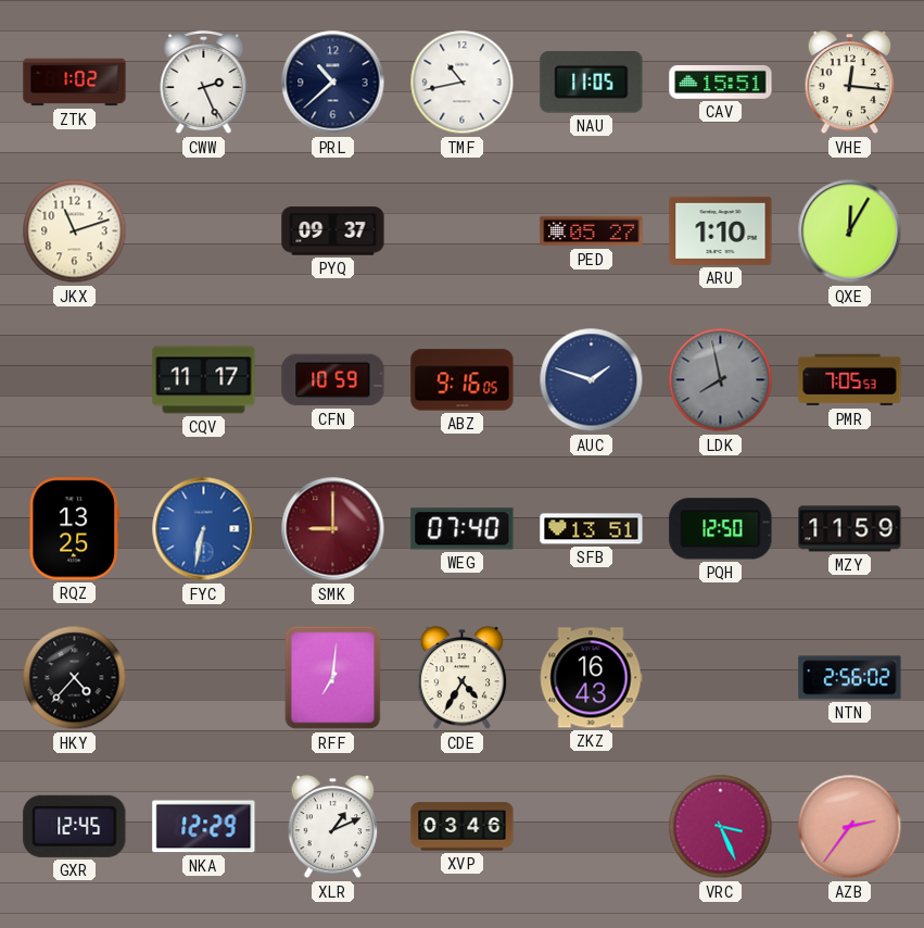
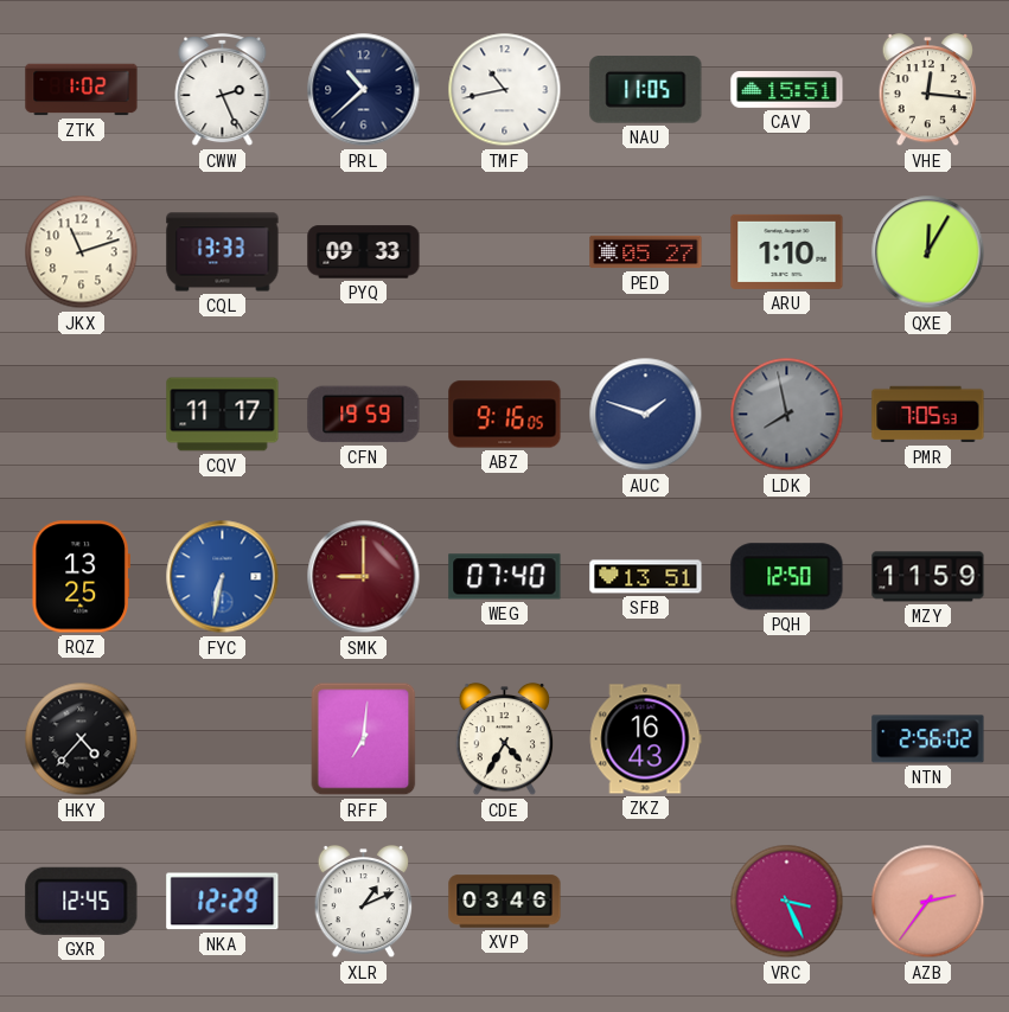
CQL: none -> 13:33 (223, 252)
PYQ: 09:37 -> 09:33 (364, 252)
CFN: 10:59 -> 19:59 (364, 415)
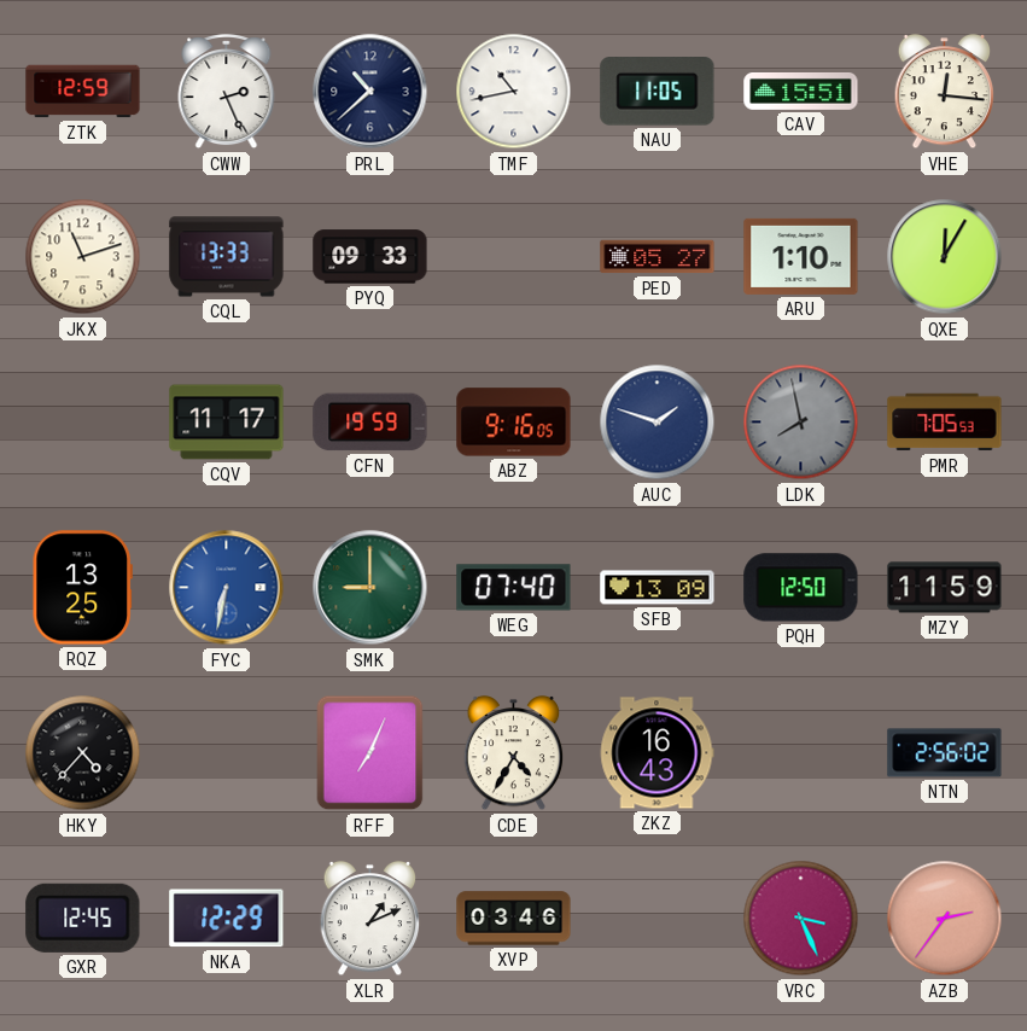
ZTK: 1:02 -> 12:59 (83, 92)
SMK dial: burgundy -> green (370, 588)
SFB: 13:51 -> 13:09 (658, 588)
RFF: 7:01 -> 7:04 (370, 753)
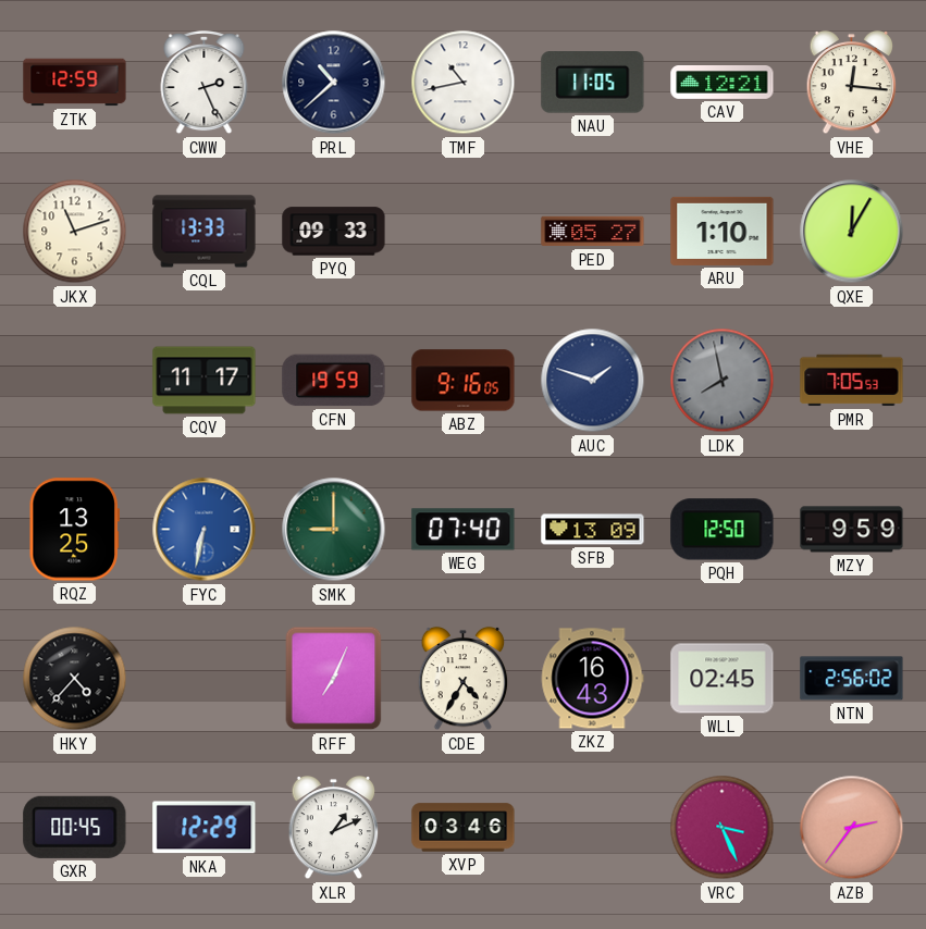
CAV: 15:51 -> 12:21 (723, 83)
MZY: 11:59 -> 9:59 (852, 530)
WLL: none -> 02:45 (723, 679)
GXR: 12:45 -> 00:45 (75, 827)
